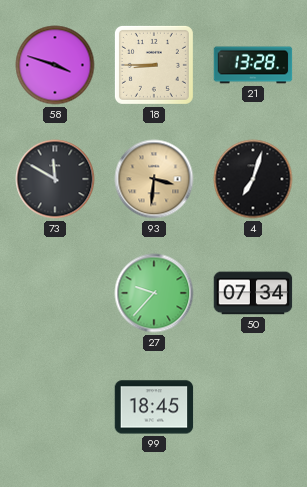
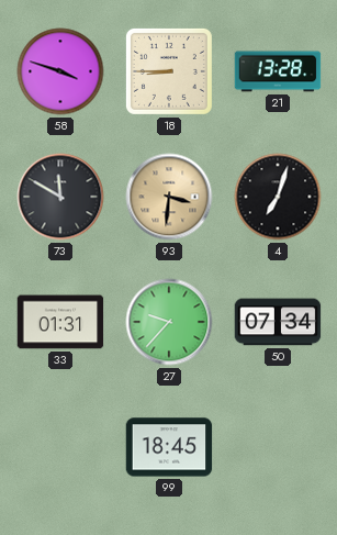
33: none -> 01:31 (60, 322)
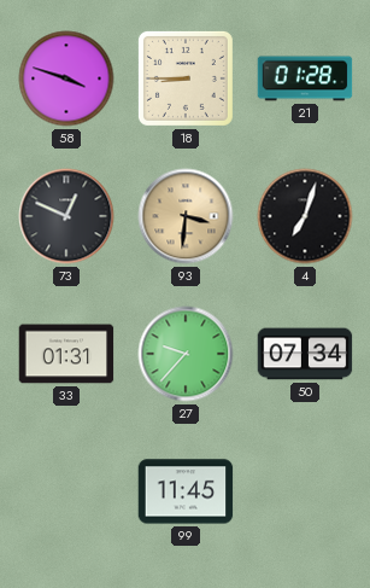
21: 13:28 -> 01:28 (305, 78)
73: 11:50 -> 12:49 (66, 216)
99: 18:45 -> 11:45 (186, 491)
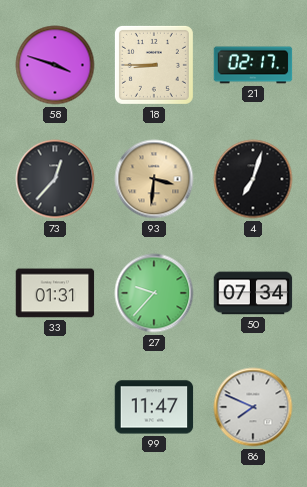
21: 01:28 -> 02:17 (253, 65)
73: 12:49 -> 12:37 (55, 179)
99: 11:45 -> 11:47 (154, 407)
86: none -> 7:49 (253, 407)
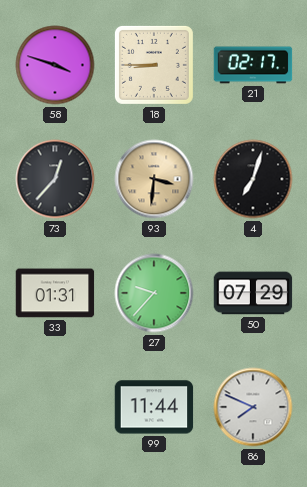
50: 07:34 -> 07:29 (253, 293)
99: 11:47 -> 11:44 (154, 407)
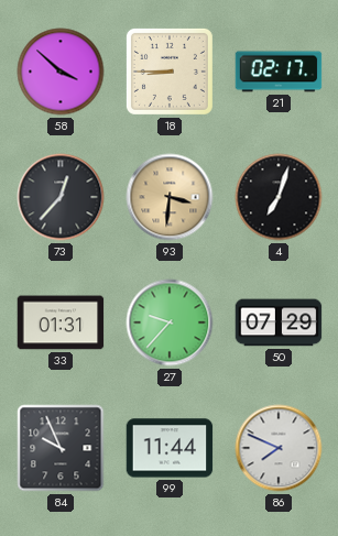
58: 3:48 -> 3:52 (61, 72)
84: none -> 9:56 (61, 448)
